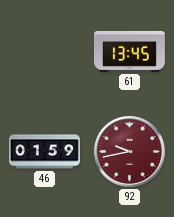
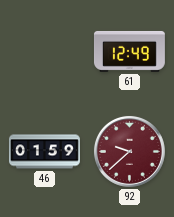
61: 13:45 -> 12:49 (129, 51)
92: 9:43 -> 9:38 (129, 151)
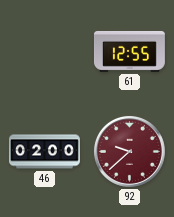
61: 12:49 -> 12:55 (129, 51)
46: 01:59 -> 02:00 (44, 152)
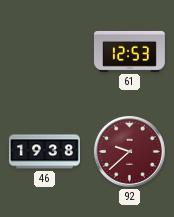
61: 12:55 -> 12:53 (129, 51)
46: 02:00 -> 19:38 (44, 152)
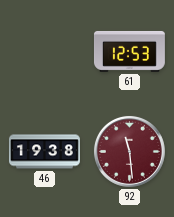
92: 9:38 -> 11:29 (129, 151)
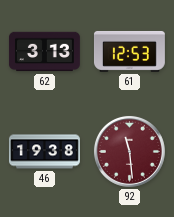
62: none -> 3:13 (44, 52)
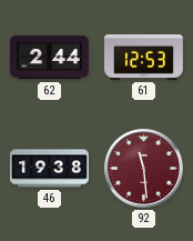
62: 3:13 -> 2:44 (49, 58)
